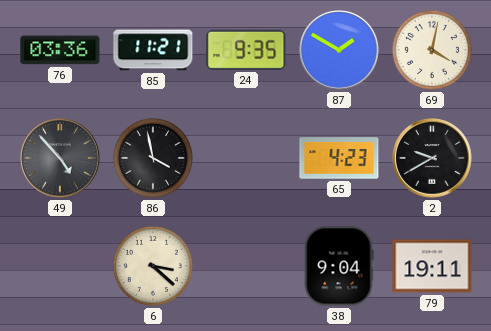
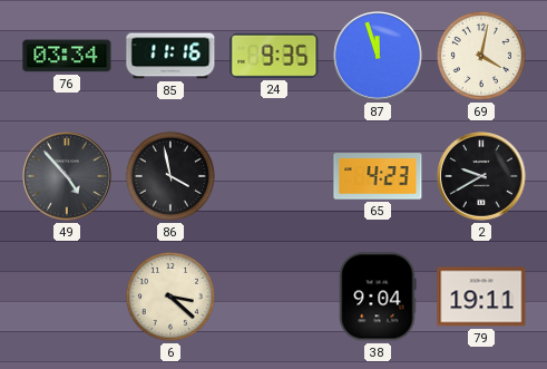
76: 03:36 -> 03:34 (67, 56)
85: 11:21 -> 11:16 (170, 56)
87: 1:50 -> 11:57 (378, 56)
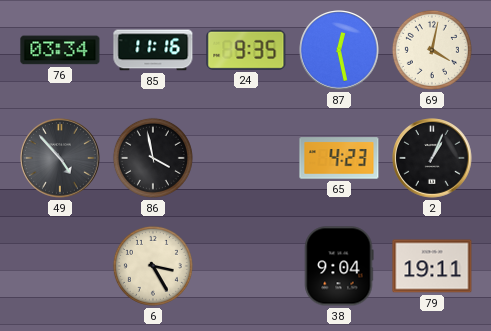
87: 11:57 -> 12:28 (339, 50)
2: 9:40 -> 1:04 (432, 158)
6: 3:22 -> 3:25 (153, 266)
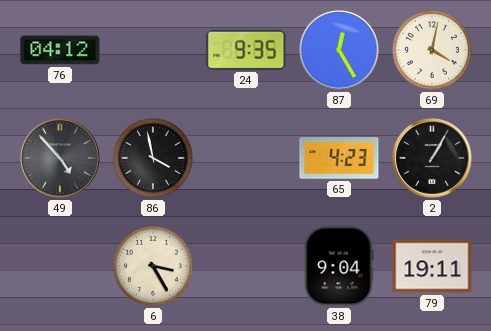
76: 03:34 -> 04:12 (60, 50)
85: 11:16 -> none (153, 50)
87: 12:28 -> 12:25 (339, 50)
2: 1:04 -> 1:05 (432, 158)
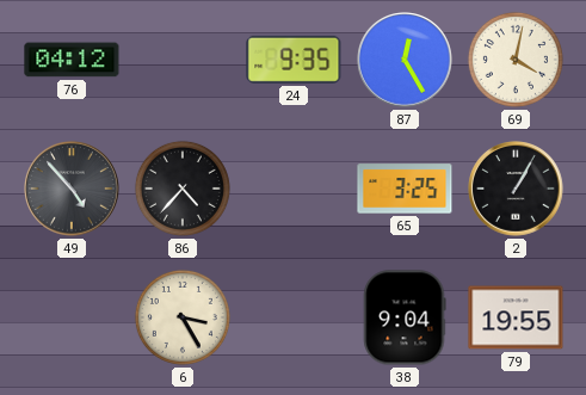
86: 3:58 -> 4:37 (183, 189)
65: 4:23 -> 3:25 (405, 189)
79: 19:11 -> 19:55 (516, 317)
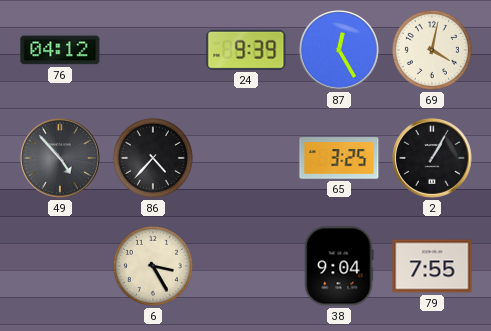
24: 9:35 -> 9:39 (246, 50)
79: 19:55 -> 7:55 (432, 266)
